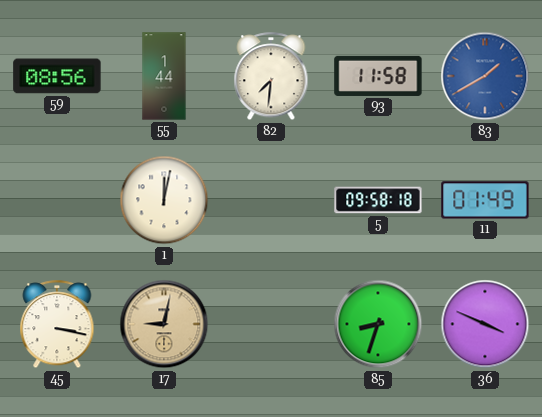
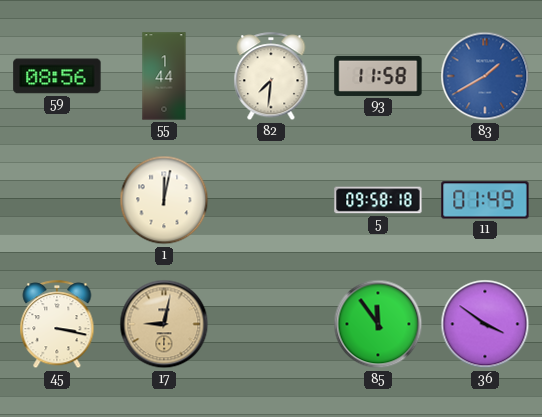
85: 8:33 -> 11:54 (378, 324)
36: 3:49 -> 3:51 (485, 324)
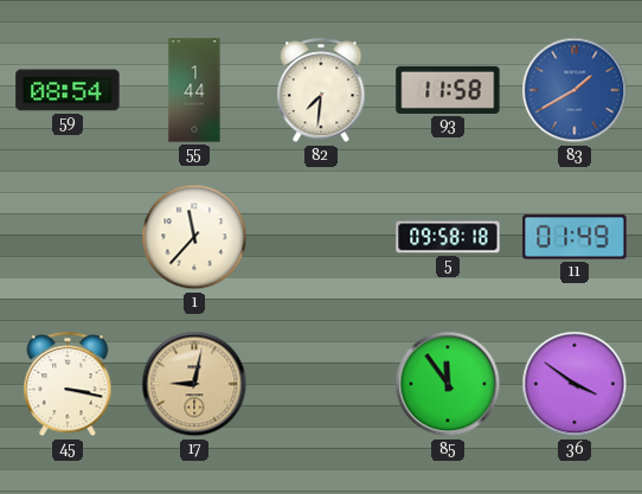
59: 08:56 -> 08:54 (68, 90)
1: 12:02 -> 11:37 (194, 237)
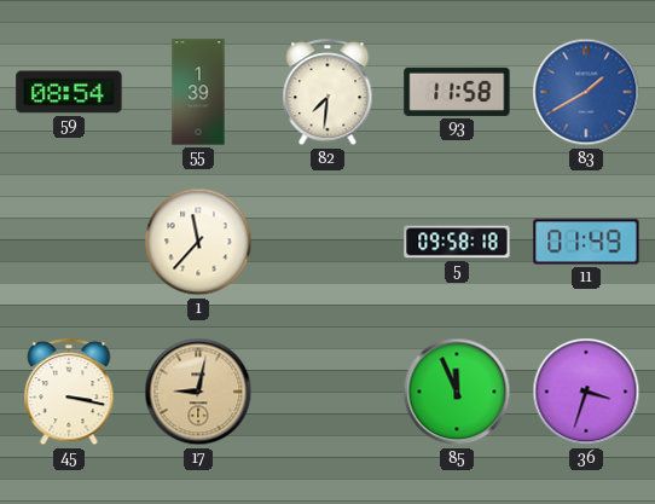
55: 1:44 -> 1:39 (198, 92)
85: 11:54 -> 11:56 (457, 392)
36: 3:51 -> 3:33 (586, 392)
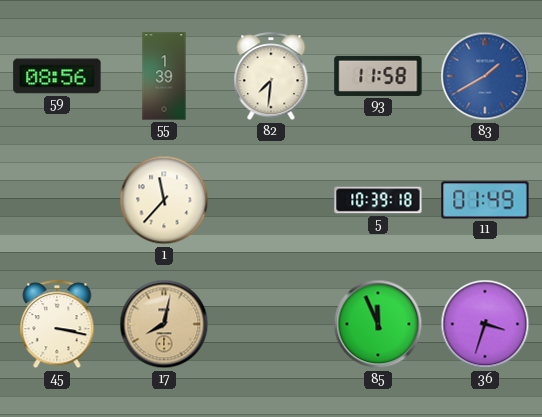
59: 08:54 -> 08:56 (57, 76)
5: 09:58 -> 10:39 (378, 200)
17: 9:02 -> 8:02 (164, 324)
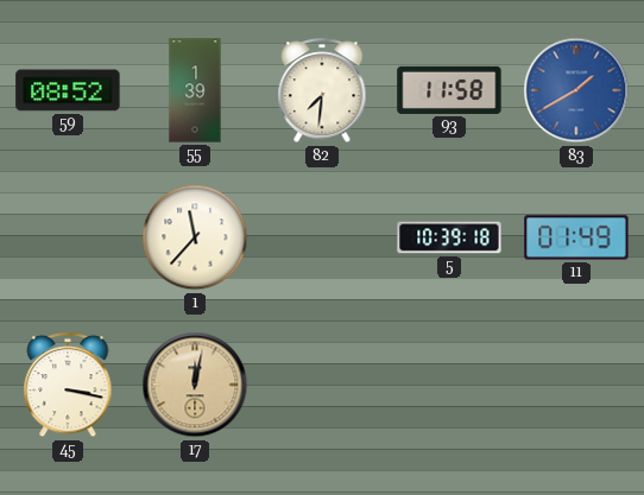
59: 08:56 -> 08:52 (68, 90)
17: 8:02 -> 12:02 (195, 385)
85: 11:56 -> none (378, 324)
36: 3:33 -> none (485, 324)
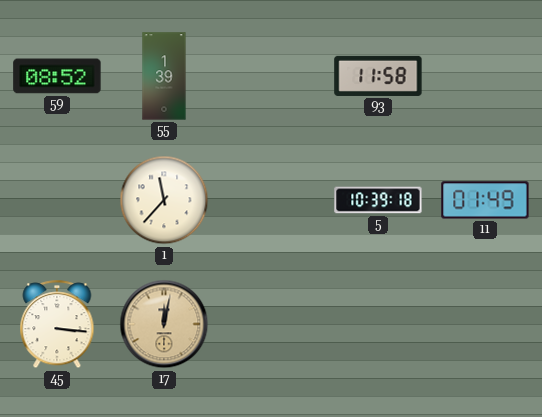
82: 7:31 -> none (322, 91)
83: 1:40 -> none (576, 90)
45: 3:17 -> 3:16 (57, 325)
